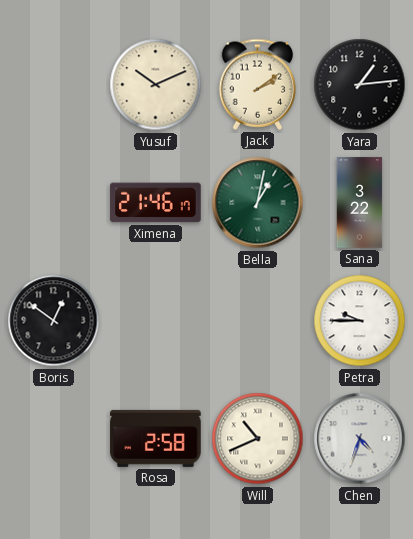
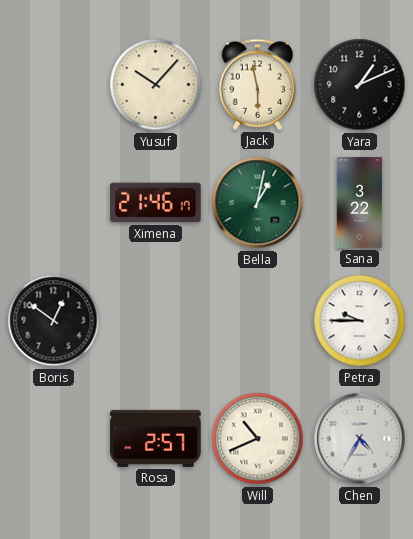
Yusuf: 10:11 -> 10:07 (156, 85)
Jack: 2:09 -> 5:58 (258, 84)
Yara: 1:14 -> 1:11 (360, 85)
Rosa: 2:58 -> 2:57 (156, 438)
Chen: 4:33 -> 4:35 (360, 439)
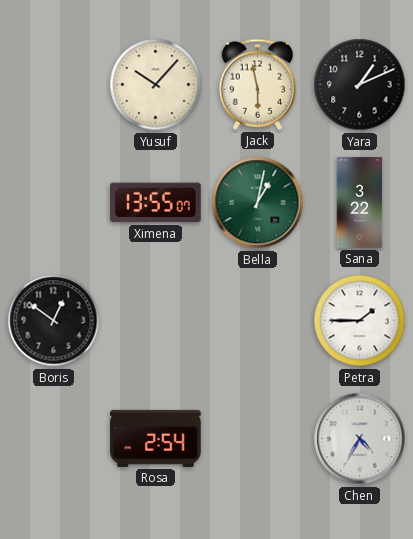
Ximena: 21:46 -> 13:55 (156, 203)
Petra: 9:45 -> 1:45 (360, 321)
Rosa: 2:57 -> 2:54 (156, 438)
Will: 10:41 -> none (258, 439)
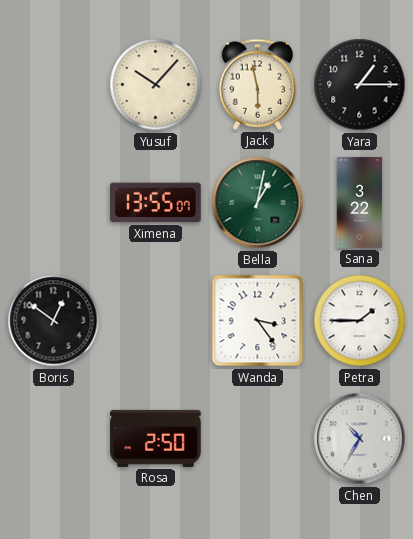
Yara: 1:11 -> 1:15 (360, 85)
Wanda: none -> 3:24 (258, 321)
Rosa: 2:54 -> 2:50 (156, 438)
Chen: 4:35 -> 10:35 (360, 439)
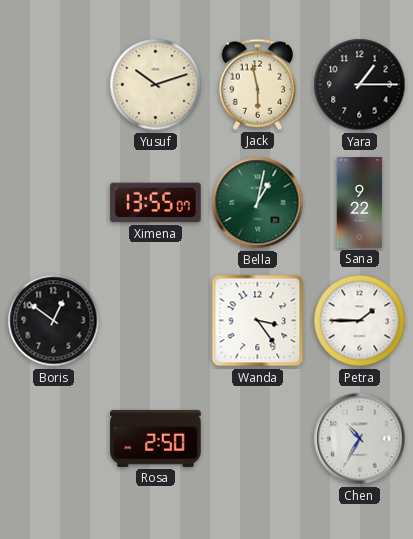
Yusuf: 10:07 -> 10:12 (156, 85)
Sana: 3:22 -> 9:22 (360, 203)
